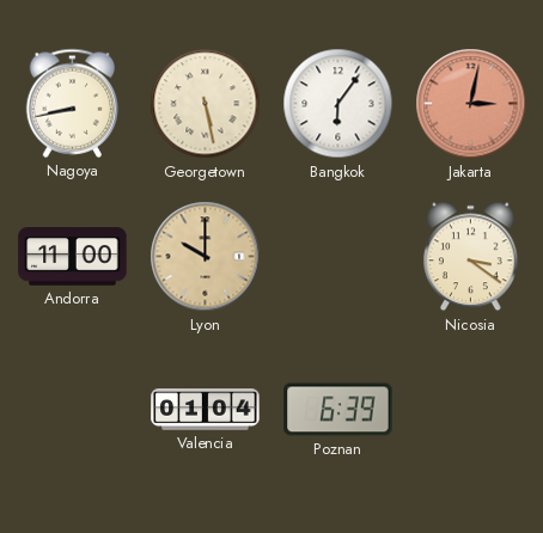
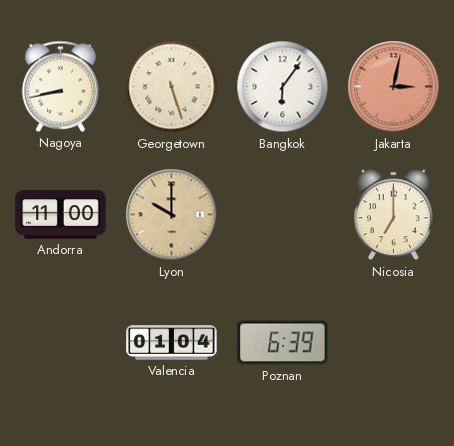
Georgetown: 5:28 -> 5:27 (172, 87)
Nicosia: 3:21 -> 7:00 (394, 215)
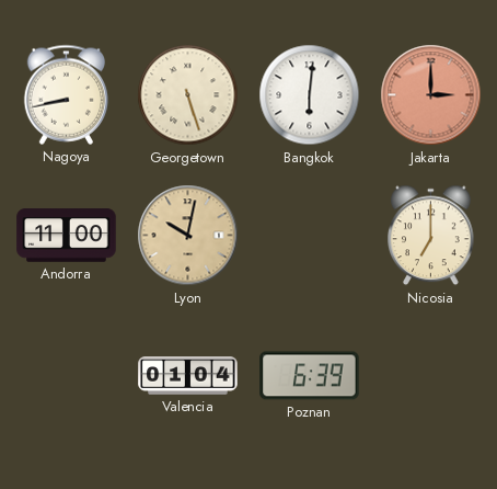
Bangkok: 6:06 -> 6:01 (310, 95)
Jakarta: 3:02 -> 3:00 (431, 95)
Lyon: 10:00 -> 10:02 (188, 236)
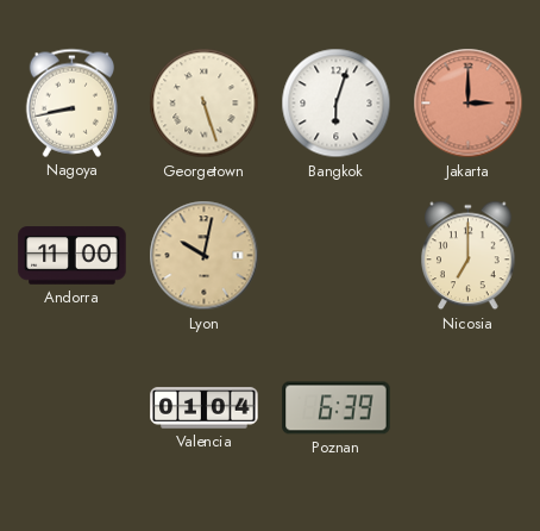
Bangkok: 6:01 -> 6:03 (337, 104)
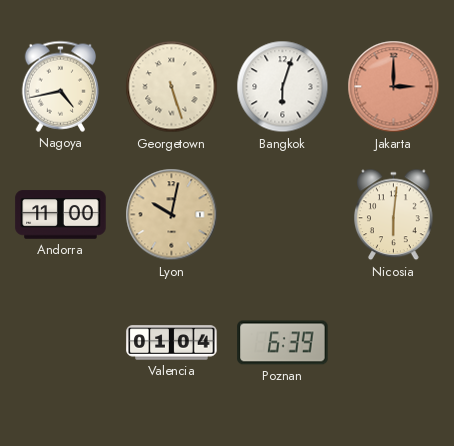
Nagoya: 8:43 -> 4:43 (60, 86)
Nicosia: 7:00 -> 6:01 (394, 215)
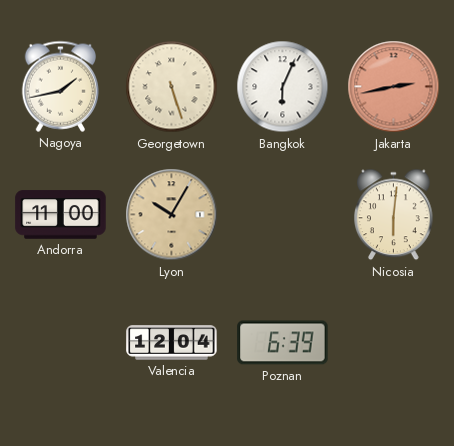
Nagoya: 4:43 -> 1:43 (60, 86)
Bangkok: 6:03 -> 6:04 (283, 87)
Jakarta: 3:00 -> 2:43 (394, 87)
Lyon: 10:02 -> 10:05 (172, 215)
Valencia: 01:04 -> 12:04 (172, 343)
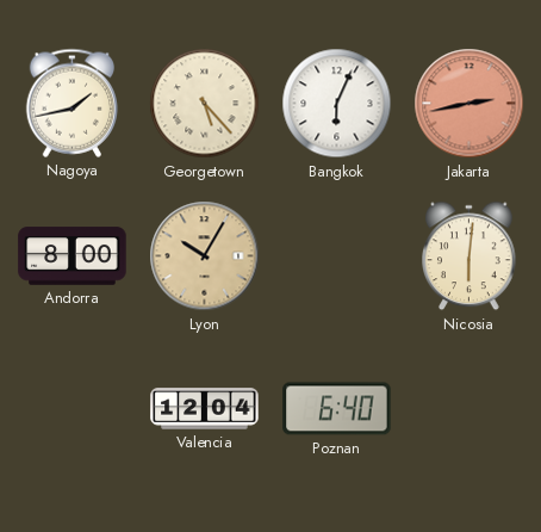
Georgetown: 5:27 -> 5:23 (205, 104)
Andorra: 11:00 -> 8:00 (73, 256)
Poznan: 6:39 -> 6:40 (337, 409)
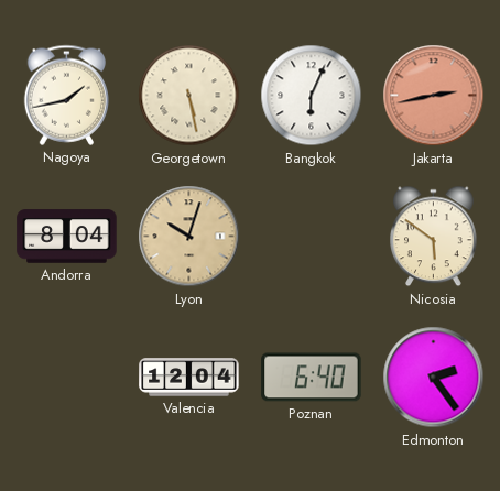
Georgetown: 5:23 -> 5:28 (189, 96)
Andorra: 8:00 -> 8:04 (67, 237)
Lyon: 10:05 -> 10:03 (189, 237)
Nicosia: 6:01 -> 5:51 (434, 237)
Edmonton: none -> 2:24 (434, 378)
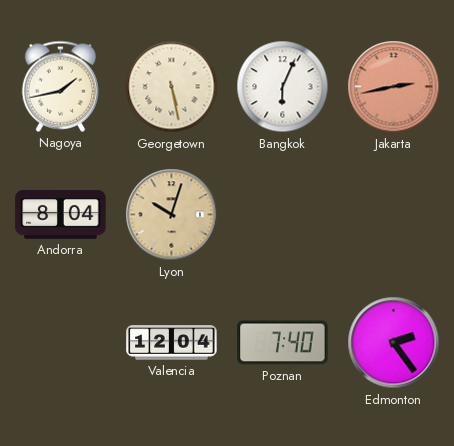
Nicosia: 5:51 -> none (434, 237)
Poznan: 6:40 -> 7:40 (283, 343)
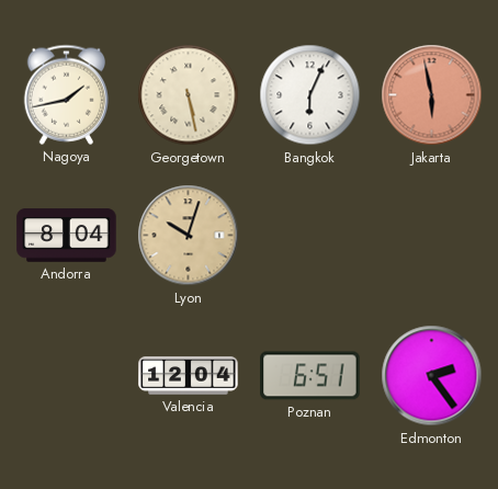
Jakarta: 2:43 -> 5:58 (432, 95)
Poznan: 7:40 -> 6:51 (310, 376)
